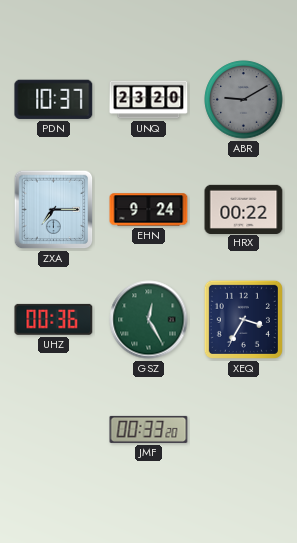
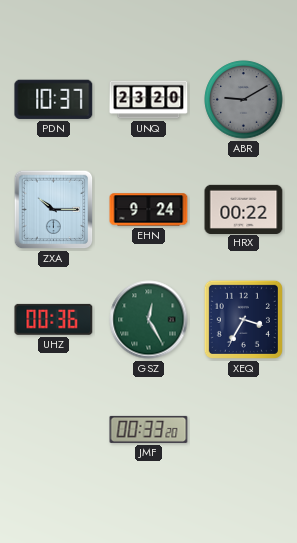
ZXA: 7:15 -> 10:15 (54, 210)
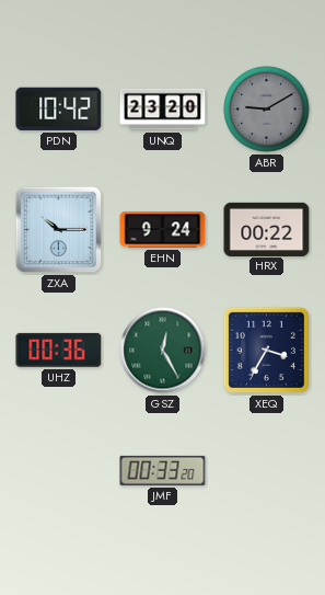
PDN: 10:37 -> 10:42 (59, 108)
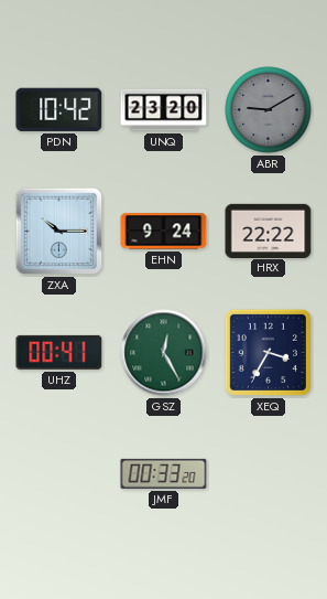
HRX: 00:22 -> 22:22 (269, 231)
UHZ: 00:36 -> 00:41 (59, 352)
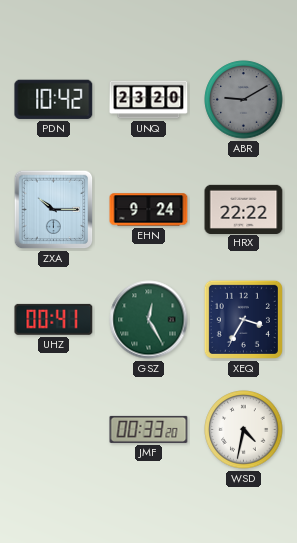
WSD: none -> 4:32 (244, 430)
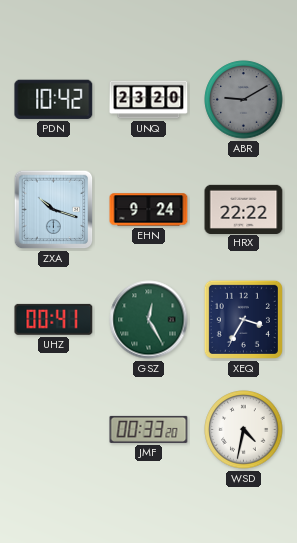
ZXA: 10:15 -> 10:18 (54, 210)
